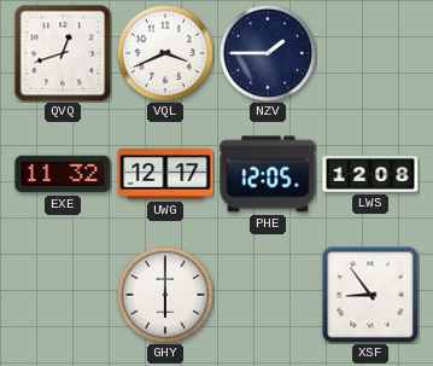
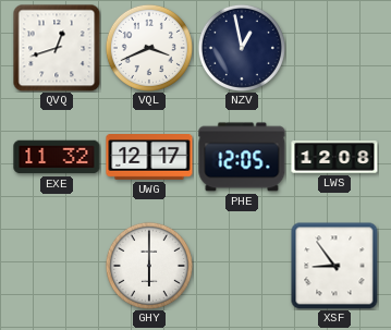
NZV: 1:45 -> 12:58 (242, 48)
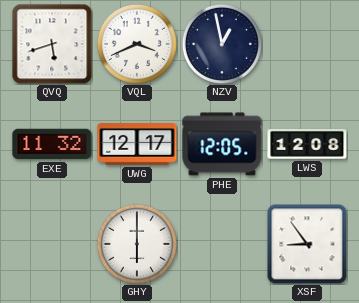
QVQ: 12:42 -> 5:42 (52, 44)
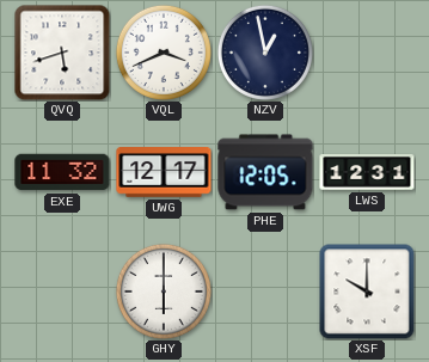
LWS: 12:08 -> 12:31 (367, 172)
XSF: 8:54 -> 10:00 (367, 292)
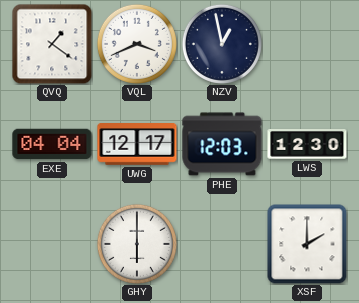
QVQ: 5:42 -> 1:21 (52, 44)
EXE: 11:32 -> 04:04 (52, 144)
PHE: 12:05 -> 12:03 (222, 144)
LWS: 12:31 -> 12:30 (307, 144)
XSF: 10:00 -> 2:00 (307, 244)
